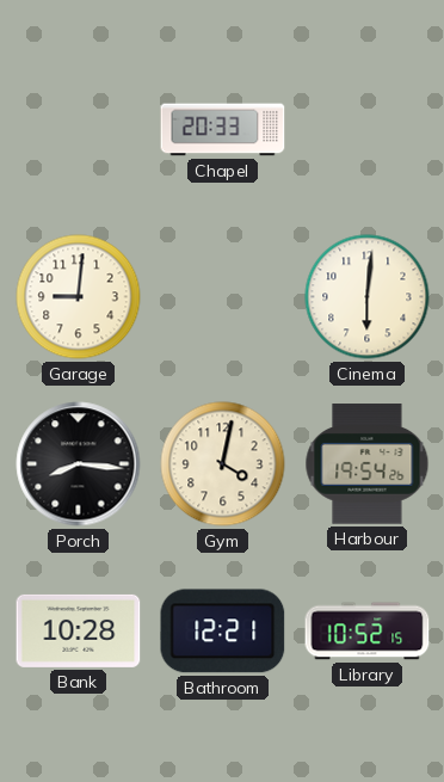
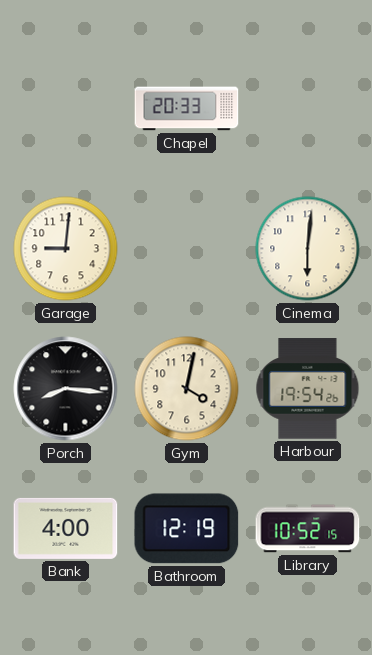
Bank: 10:28 -> 4:00 (66, 528)
Bathroom: 12:21 -> 12:19 (187, 529)
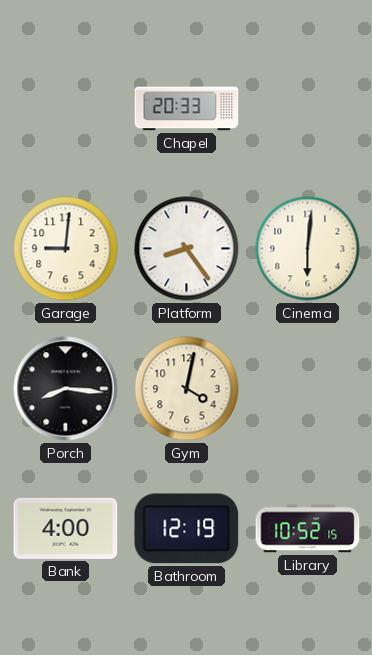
Platform: none -> 8:24 (187, 249)
Harbour: 19:54 -> none (308, 389)
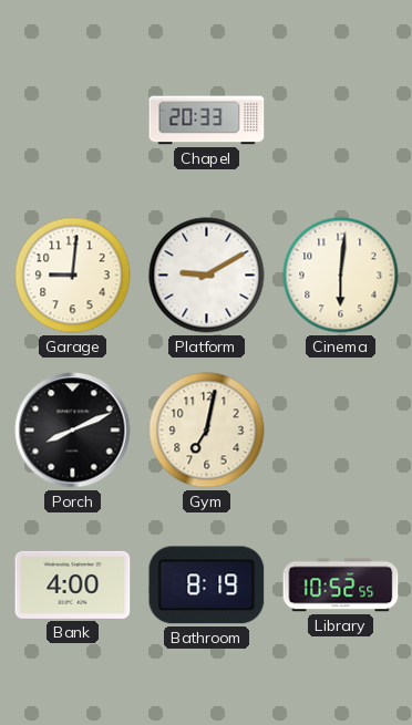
Platform: 8:24 -> 9:10 (207, 276)
Porch: 8:16 -> 8:11 (73, 431)
Gym: 4:02 -> 7:02 (207, 431)
Bathroom: 12:19 -> 8:19 (207, 586)
Library: 10:52:15 -> 10:52:55 (341, 586)
